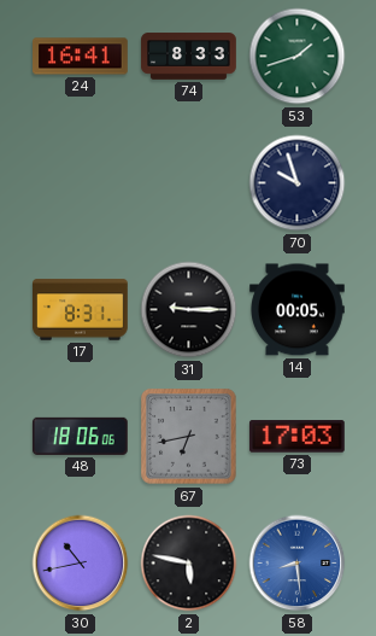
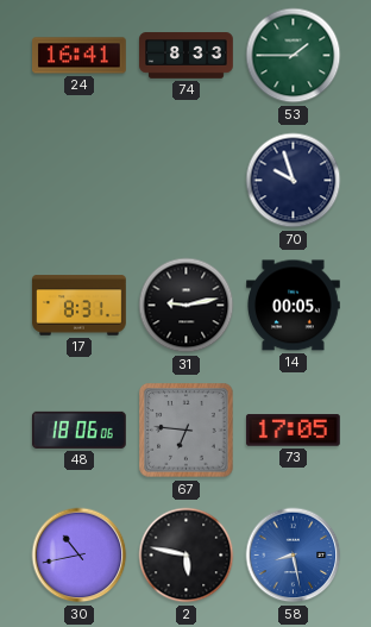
53: 1:42 -> 1:45 (294, 56)
31: 9:15 -> 9:13 (187, 306)
67: 6:43 -> 6:46 (187, 431)
73: 17:03 -> 17:05 (293, 431)
58: 8:29 -> 8:28 (294, 556)
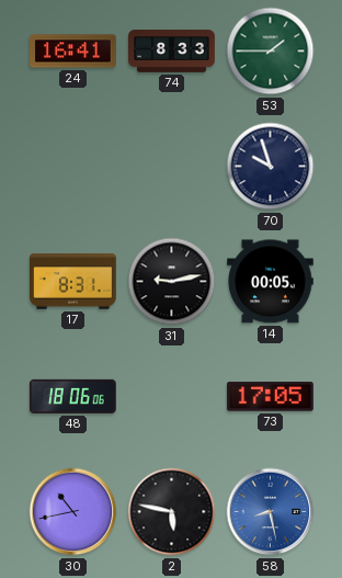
67: 6:46 -> none (187, 431)
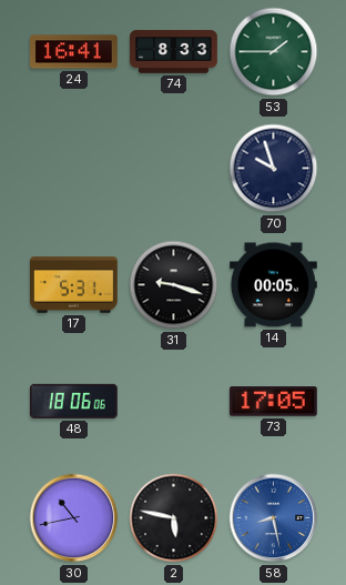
17: 8:31 -> 5:31 (74, 285)
31: 9:13 -> 9:18 (174, 285)
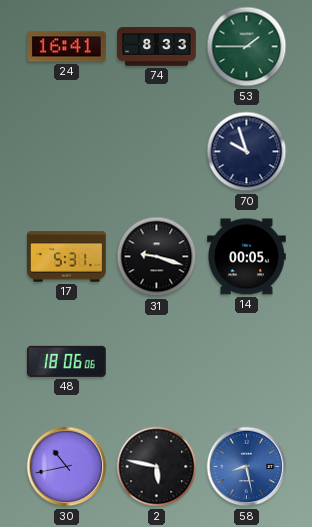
73: 17:05 -> none (273, 402)
